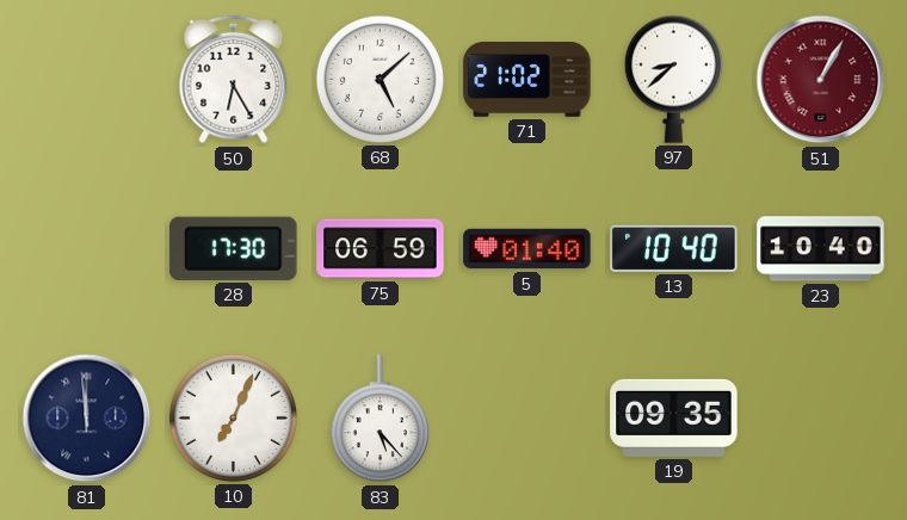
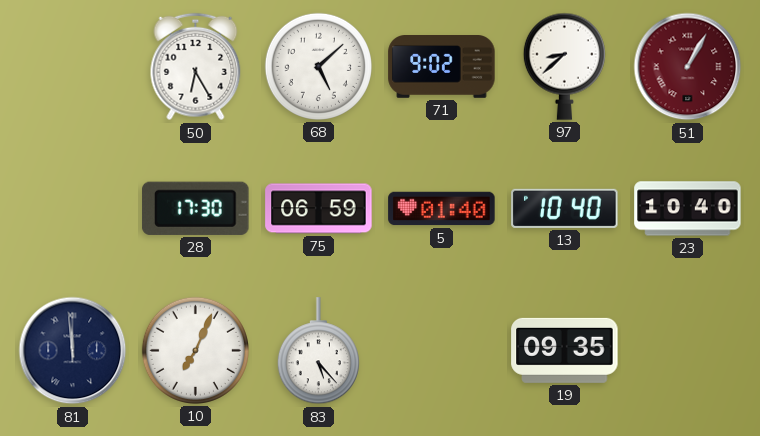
71: 21:02 -> 9:02 (442, 67)
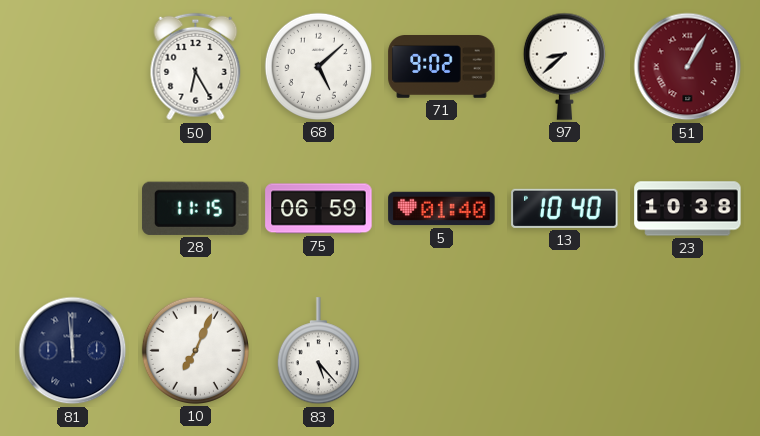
28: 17:30 -> 11:15 (196, 208)
23: 10:40 -> 10:38 (688, 209)
19: 09:35 -> none (565, 350)
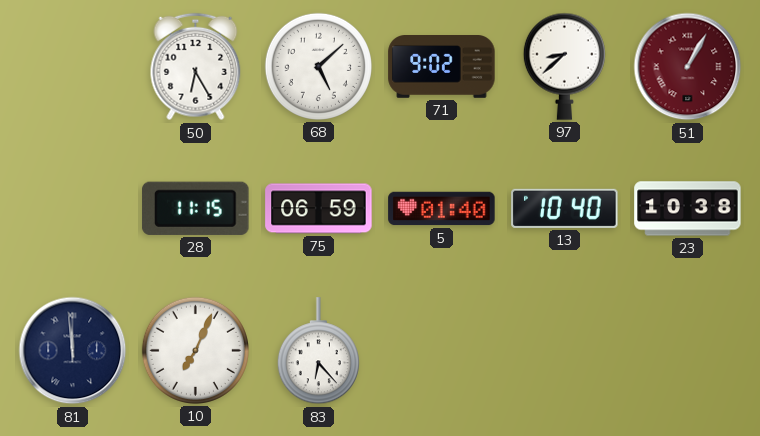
83: 5:23 -> 6:23 (318, 351)
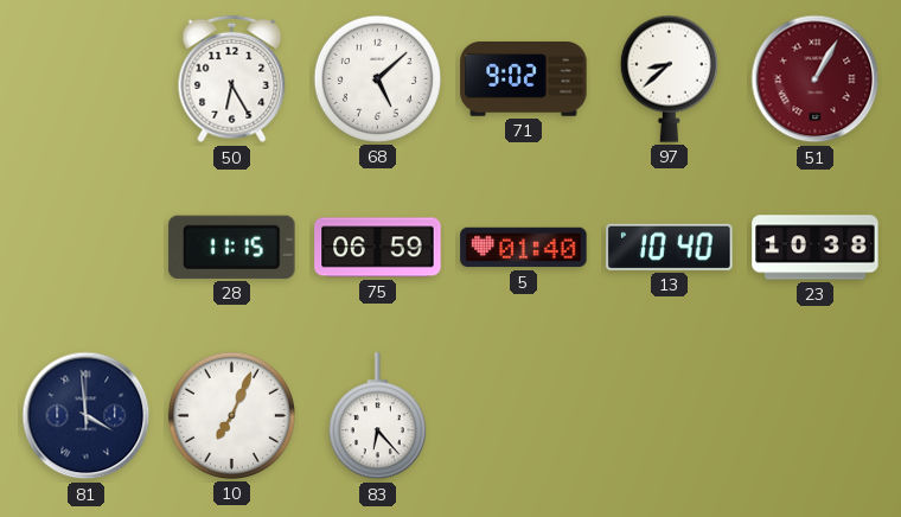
81: 11:59 -> 3:59 (87, 416)
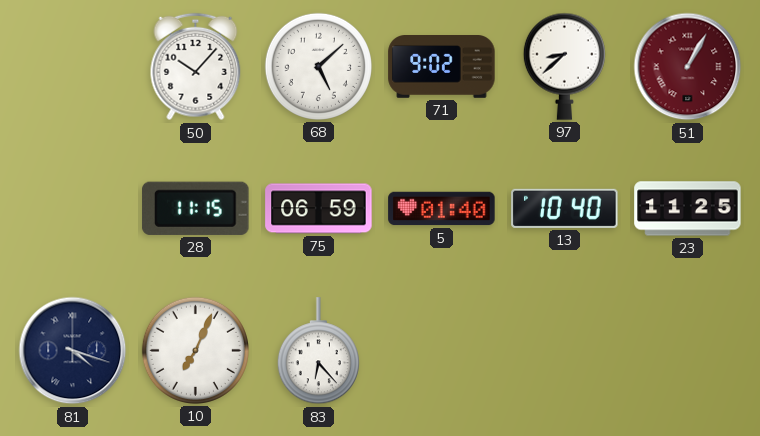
50: 6:25 -> 10:07 (196, 67)
23: 10:38 -> 11:25 (688, 209)
81: 3:59 -> 4:18 (73, 351)
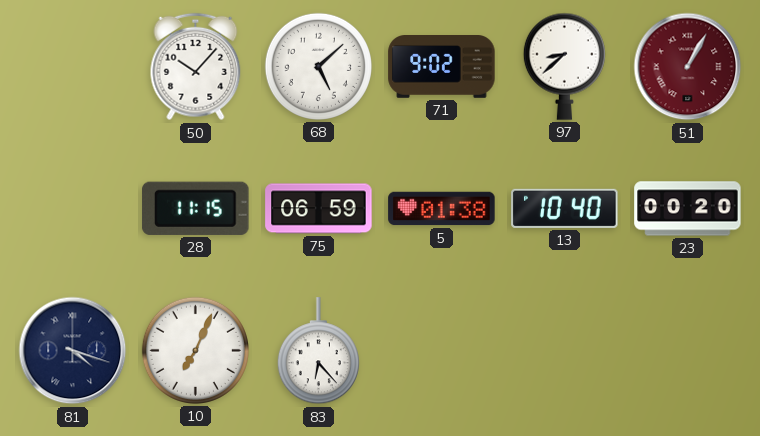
5: 01:40 -> 01:38 (442, 209)
23: 11:25 -> 00:20 (688, 209)
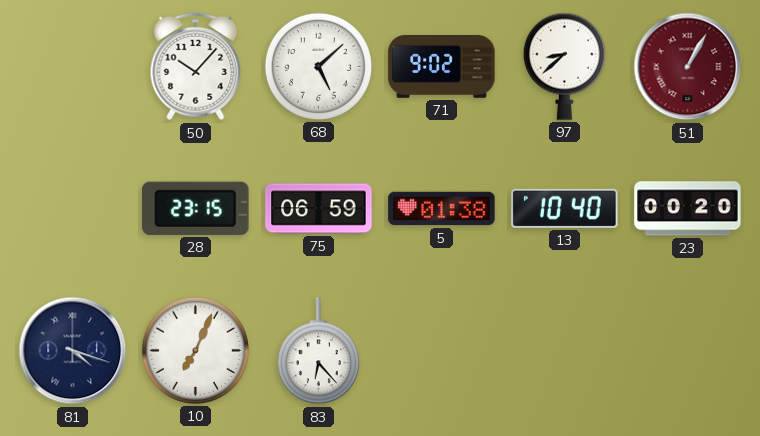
28: 11:15 -> 23:15 (196, 208)
